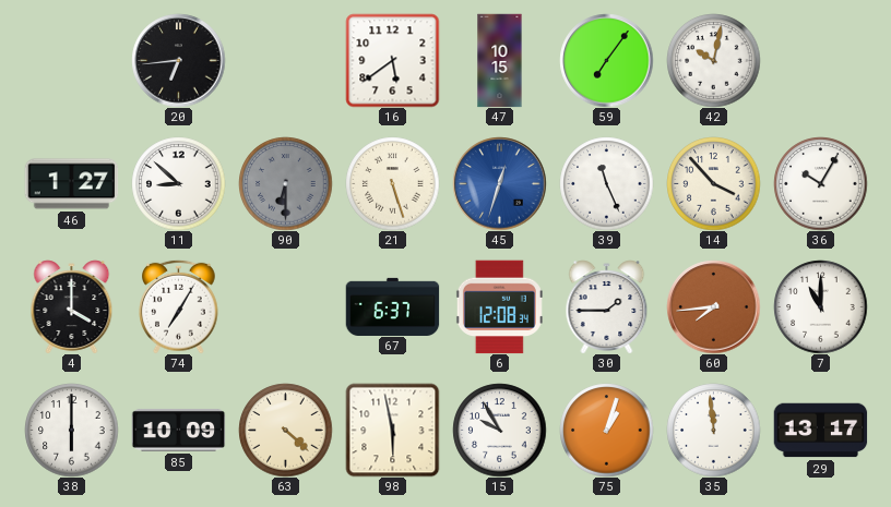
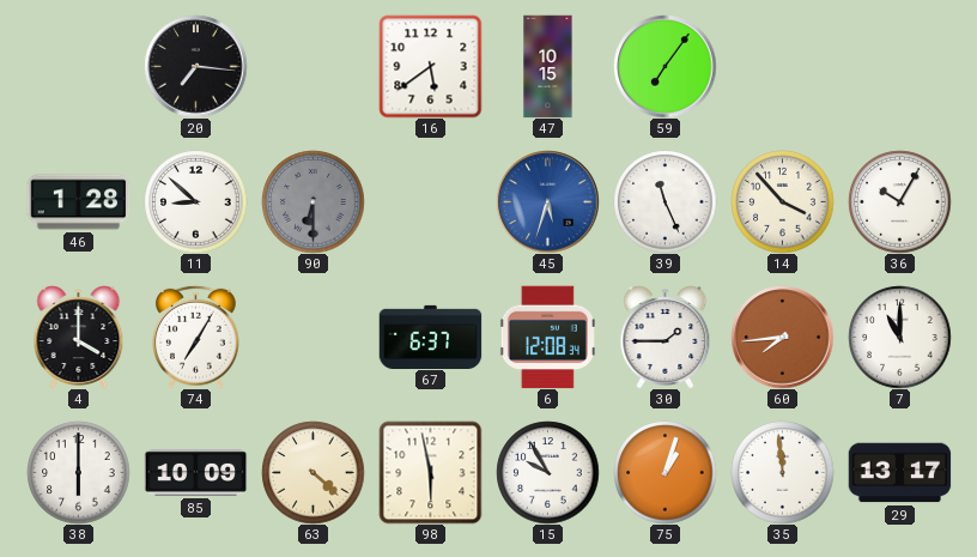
20: 6:44 -> 7:16 (195, 66)
42: 10:02 -> none (713, 60)
46: 1:27 -> 1:28 (78, 202)
21: 5:27 -> none (392, 183)
45: 12:33 -> 5:33 (547, 201)
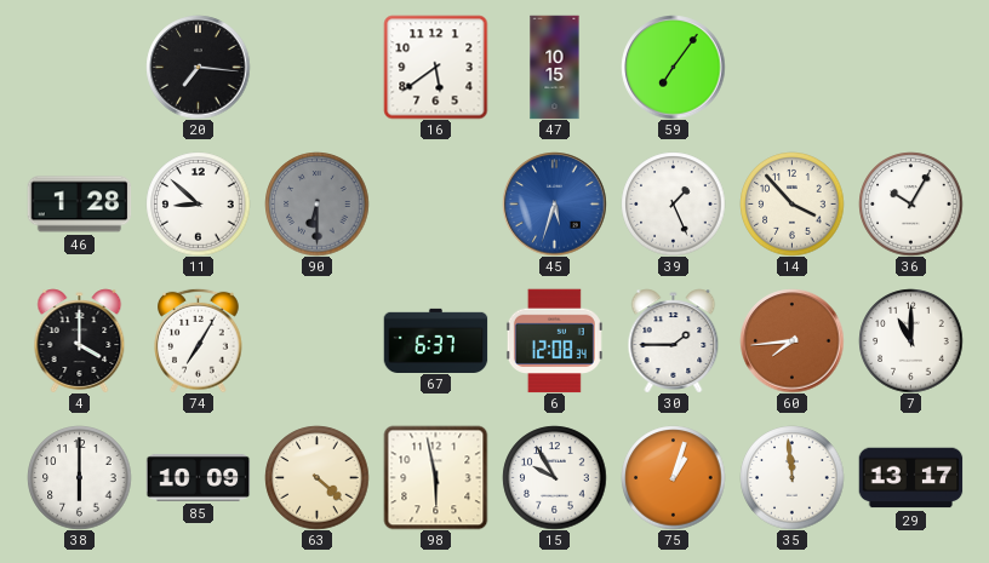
39: 11:26 -> 1:26 (673, 203)
